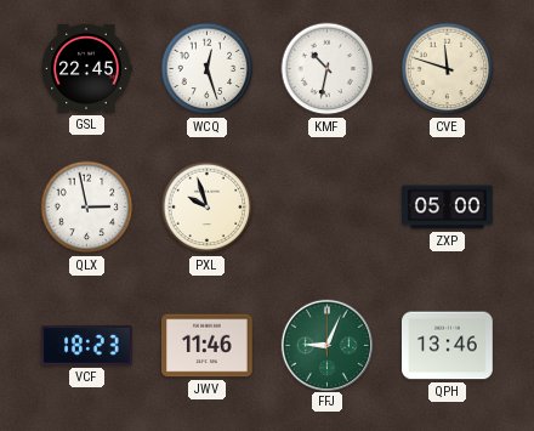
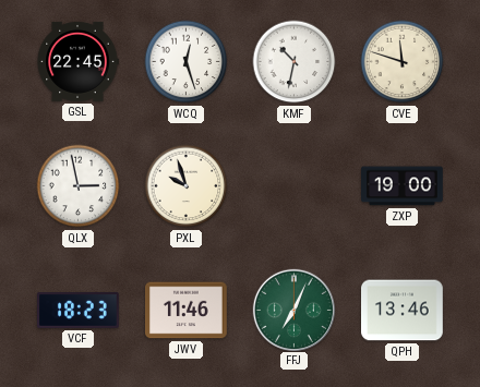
ZXP: 05:00 -> 19:00 (403, 186)
FFJ: 9:04 -> 7:04 (293, 310)
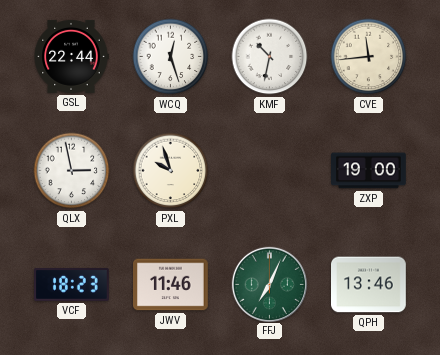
GSL: 22:45 -> 22:44 (71, 56)
CVE: 11:48 -> 11:44 (369, 57)
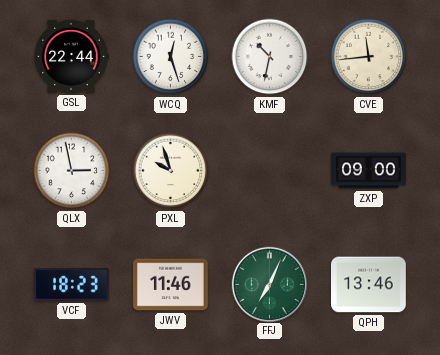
ZXP: 19:00 -> 09:00 (369, 171)
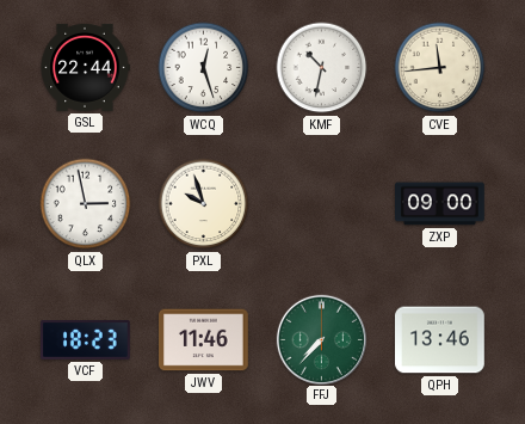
FFJ: 7:04 -> 7:37 (321, 339)
